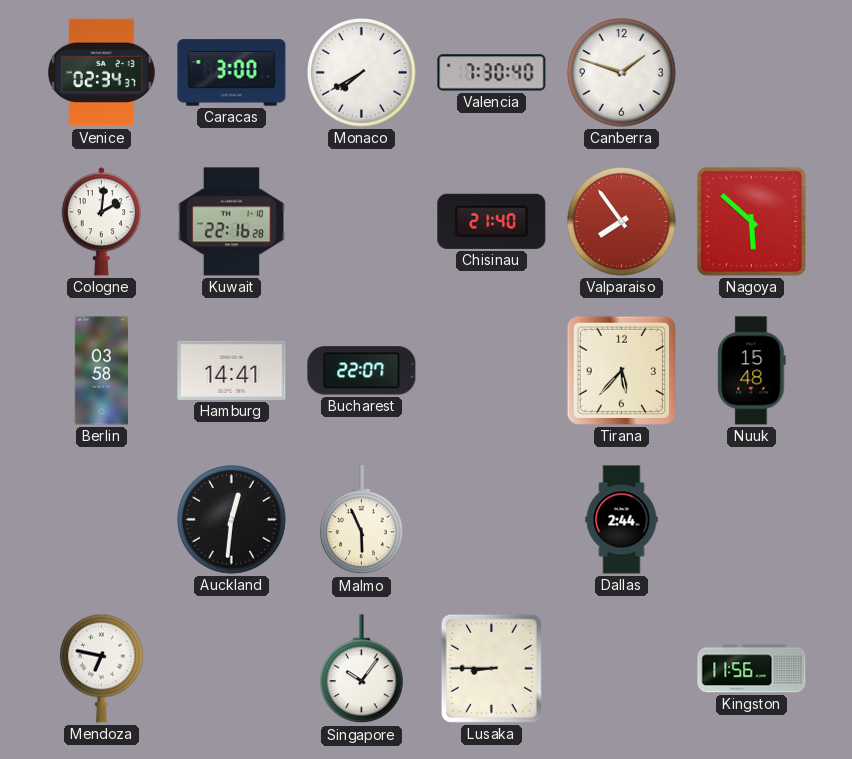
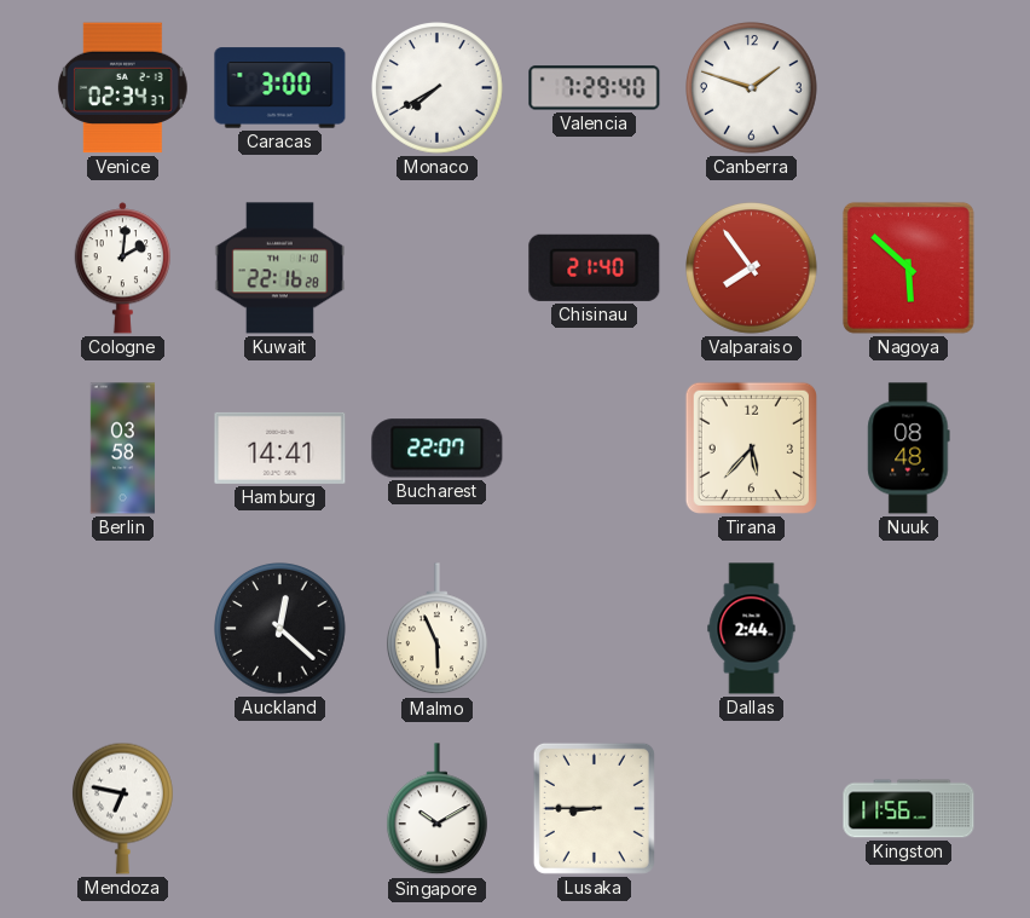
Valencia: 7:30 -> 7:29 (595, 88)
Nuuk: 15:48 -> 08:48 (909, 449)
Auckland: 12:31 -> 12:22 (280, 629)
Singapore: 10:06 -> 10:10 (436, 809)
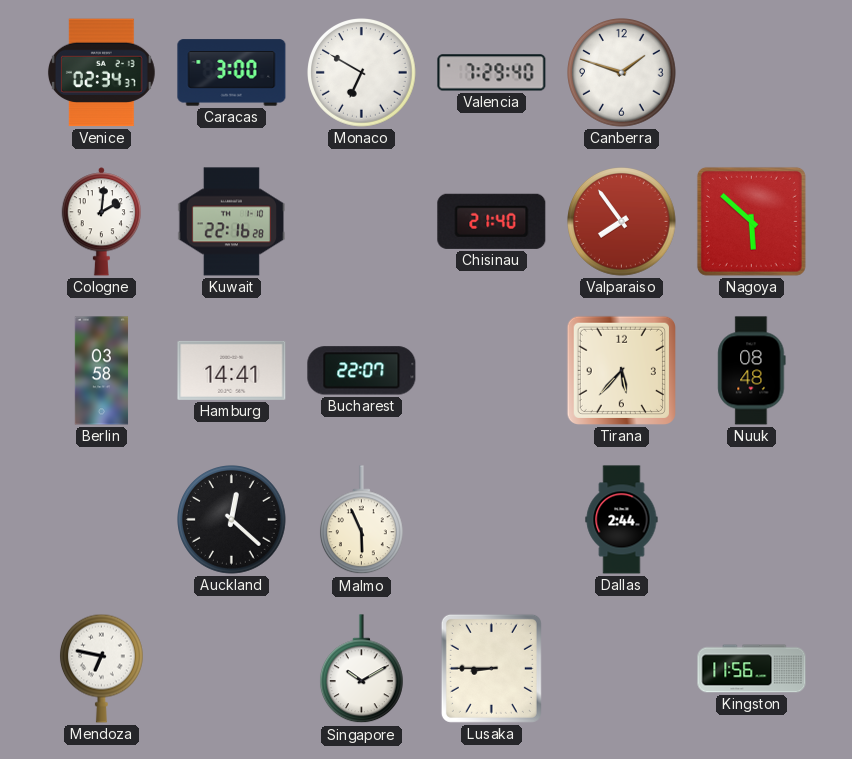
Monaco: 7:40 -> 6:50 (362, 73)
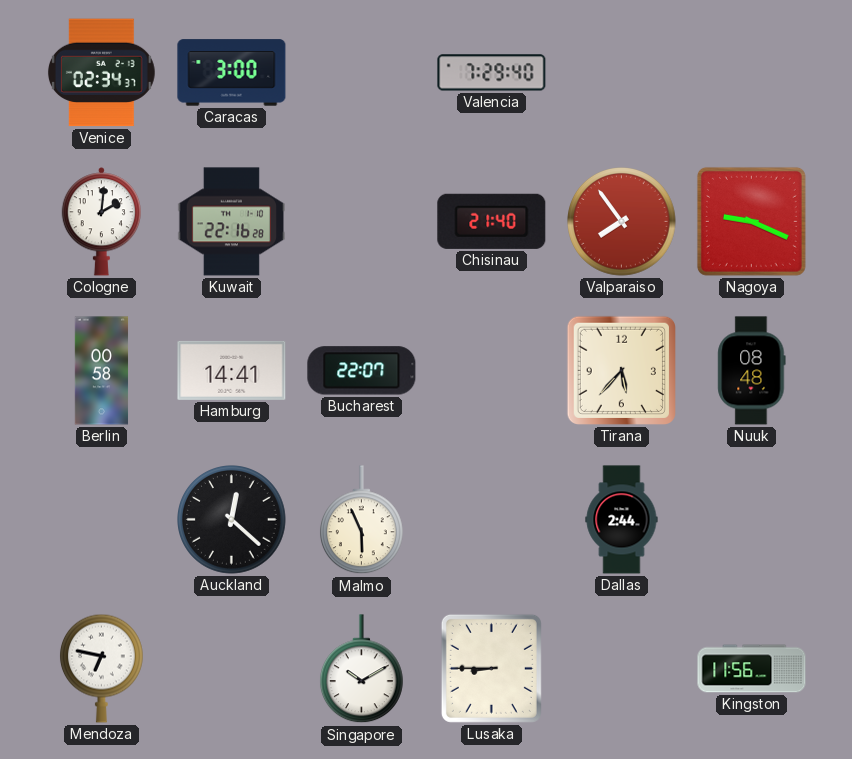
Monaco: 6:50 -> none (362, 73)
Canberra: 1:48 -> none (622, 73)
Nagoya: 5:52 -> 9:19 (751, 221)
Berlin: 03:58 -> 00:58 (102, 371)
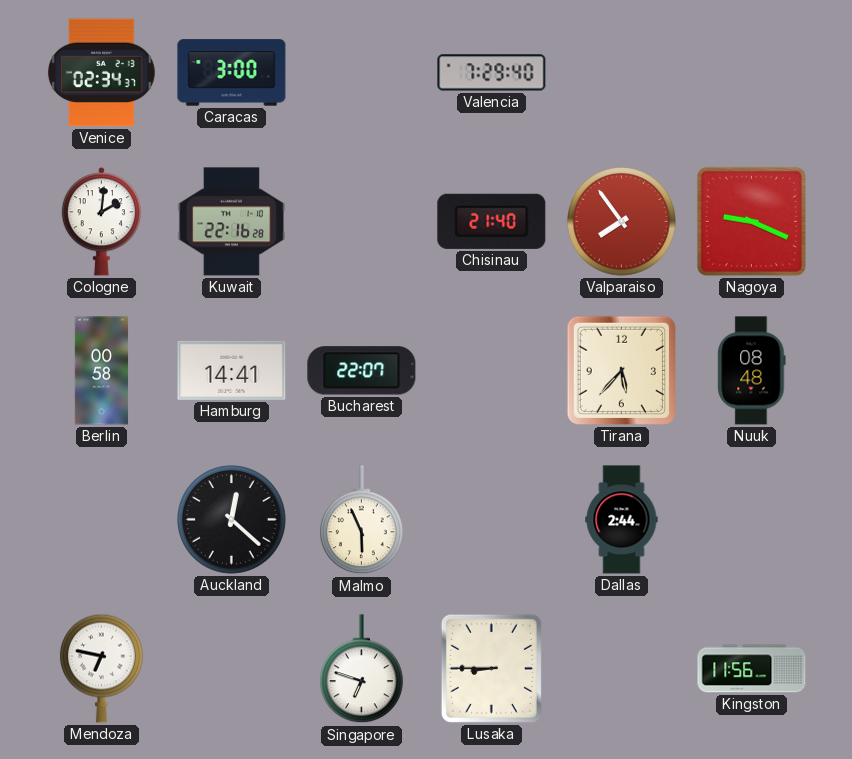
Singapore: 10:10 -> 6:48 (361, 669)
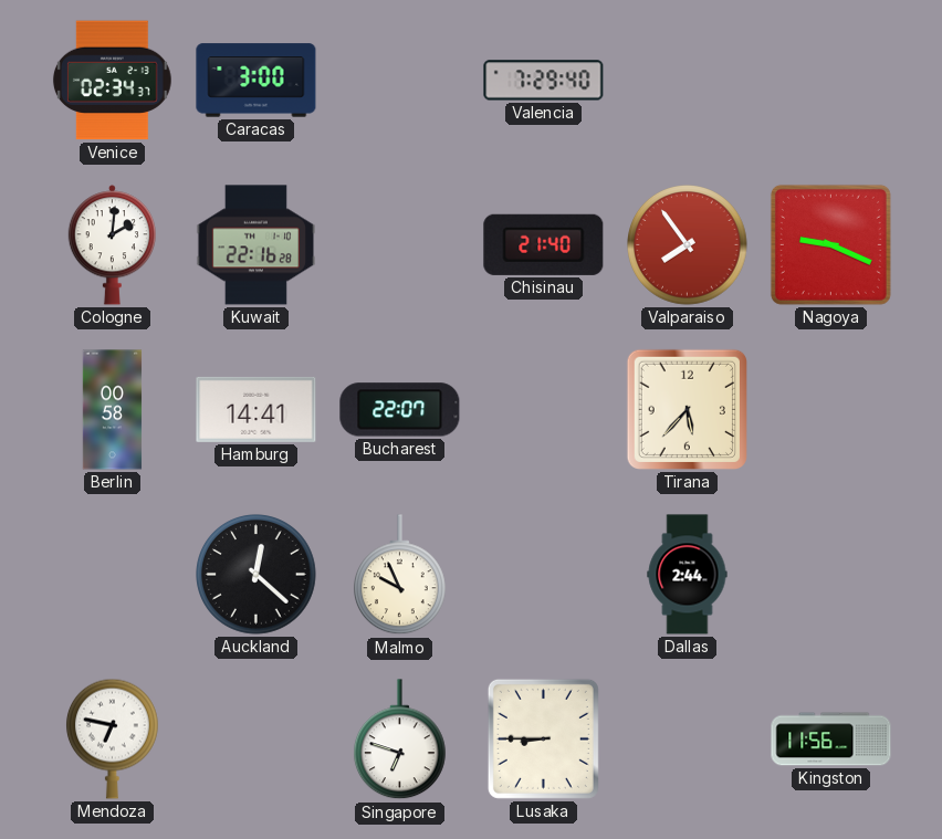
Nuuk: 08:48 -> none (752, 371)
Malmo: 5:56 -> 9:56 (399, 575)
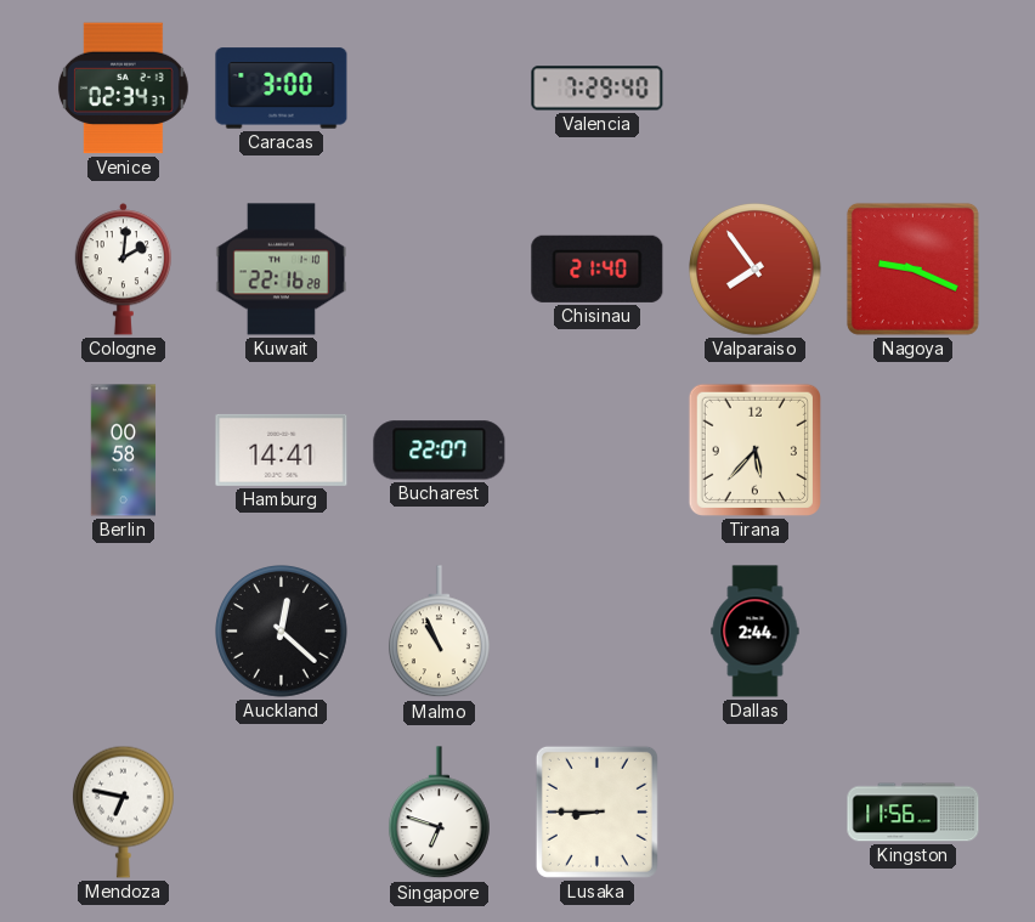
Malmo: 9:56 -> 10:56 (439, 632)
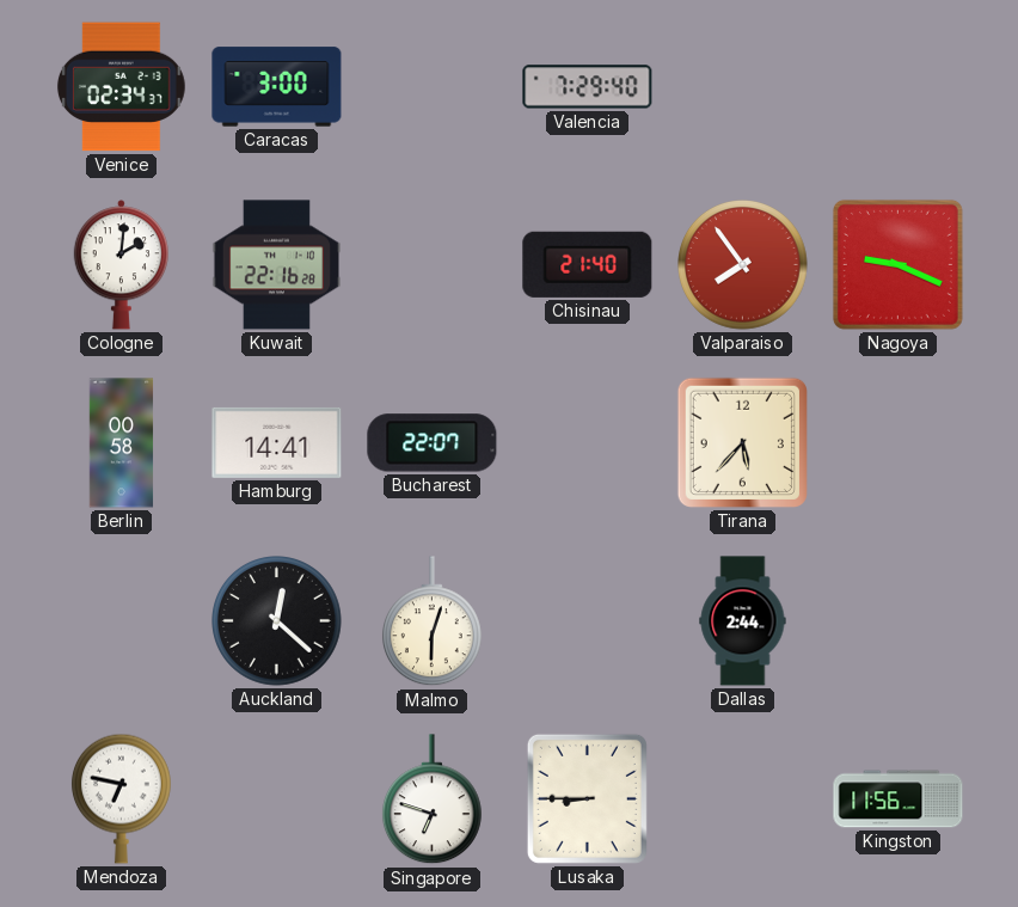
Malmo: 10:56 -> 6:03 (431, 621)
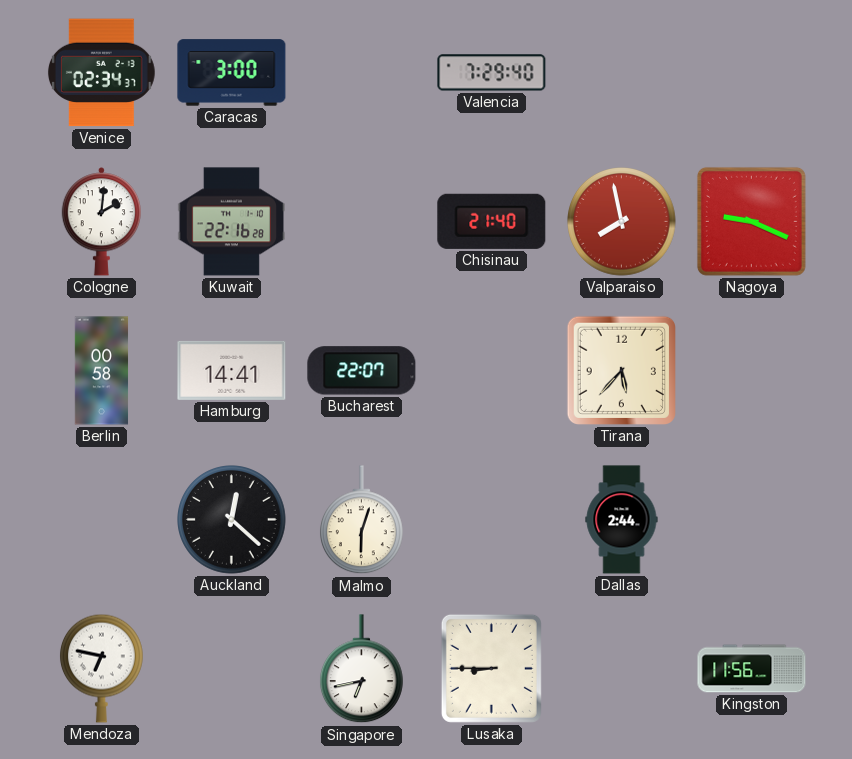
Valparaiso: 7:54 -> 7:58 (622, 222)
Singapore: 6:48 -> 6:43 (361, 669)
